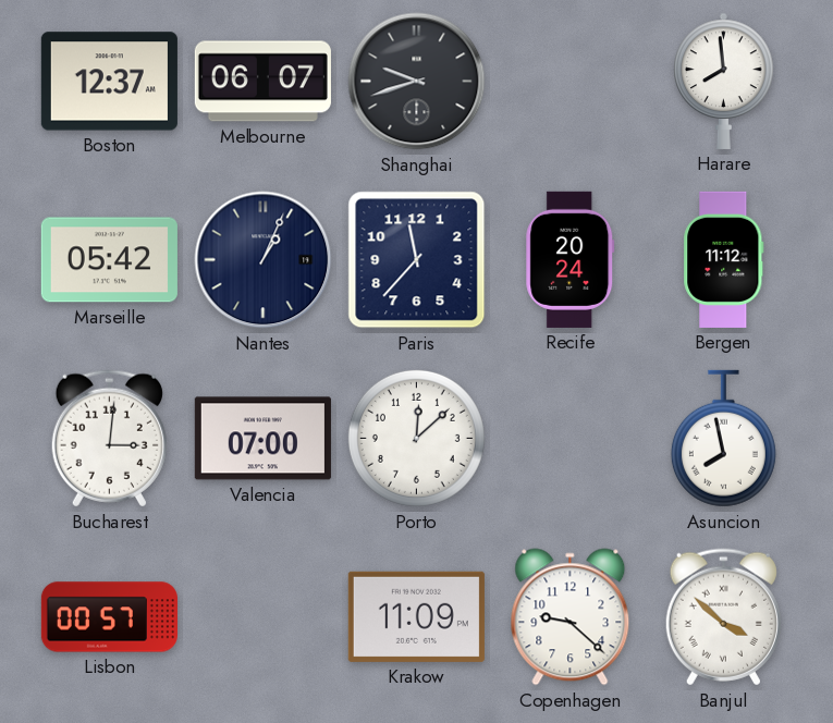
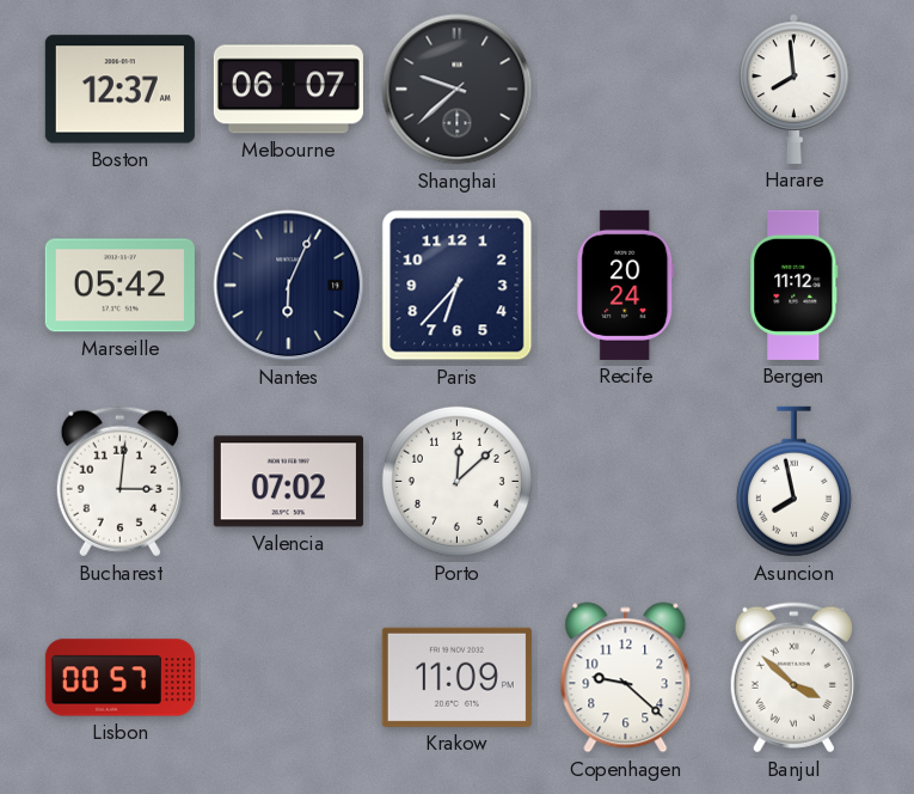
Shanghai: 9:42 -> 9:38 (458, 90)
Nantes: 1:04 -> 6:04 (289, 286)
Paris: 11:37 -> 6:37 (458, 286)
Valencia: 07:00 -> 07:02 (288, 482)
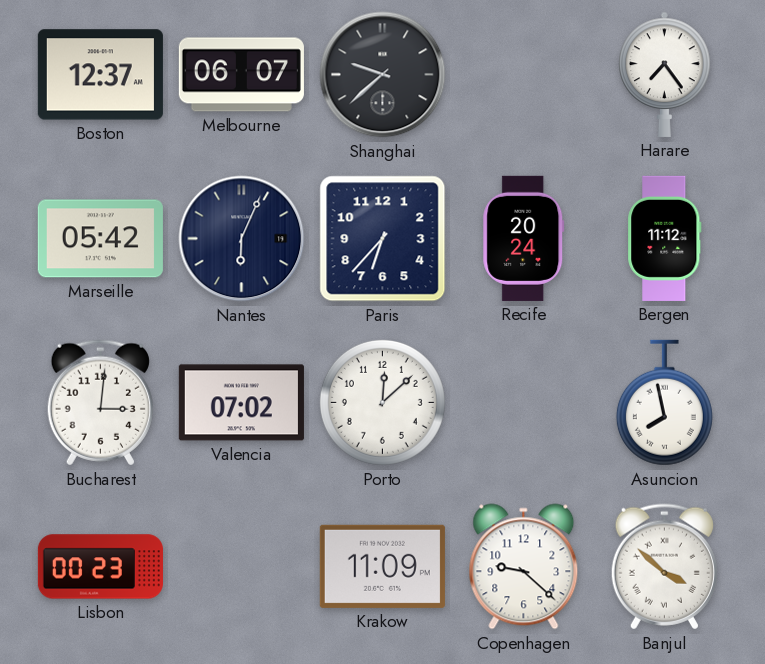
Harare: 7:59 -> 7:24 (665, 74)
Lisbon: 00:57 -> 00:23 (100, 567)
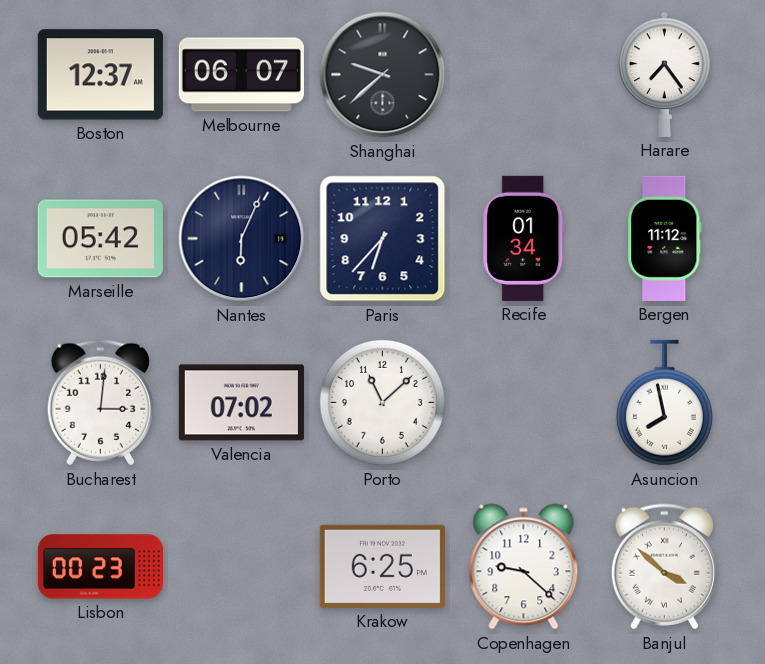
Recife: 20:24 -> 01:34 (524, 238)
Porto: 12:08 -> 11:08 (382, 402)
Krakow: 11:09 -> 6:25 (382, 566)
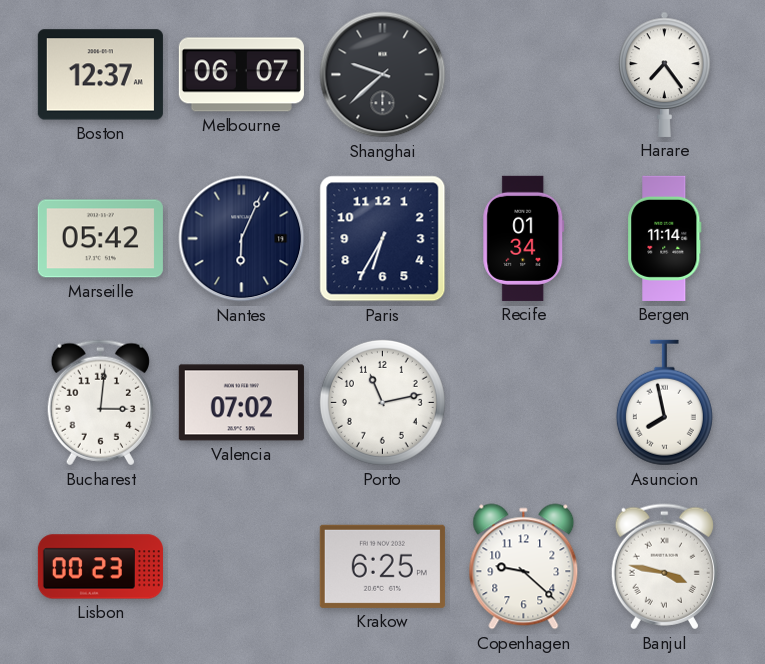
Paris: 6:37 -> 6:35 (383, 239)
Bergen: 11:12 -> 11:14 (665, 238)
Porto: 11:08 -> 11:13 (382, 402)
Banjul: 3:52 -> 3:47 (664, 567)
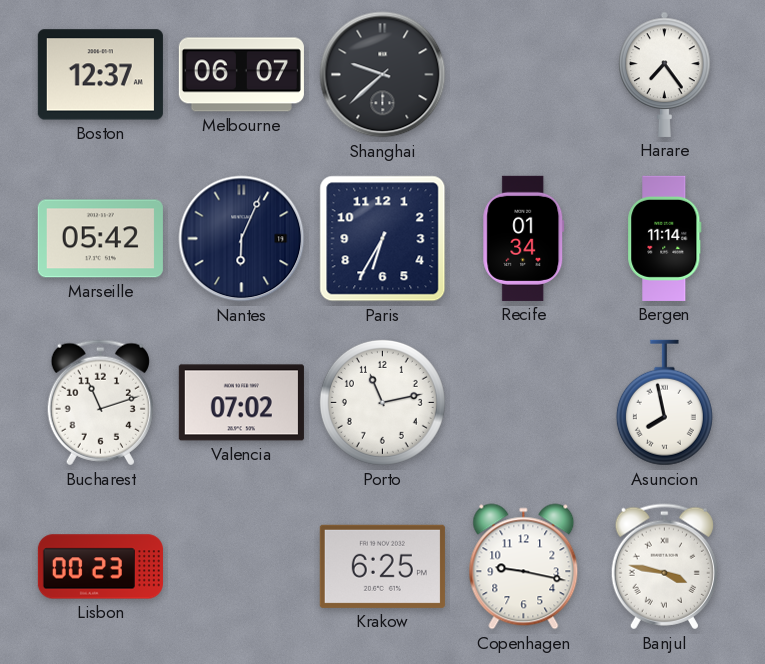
Bucharest: 3:01 -> 11:12 (100, 403)
Copenhagen: 9:22 -> 9:17 (524, 567)
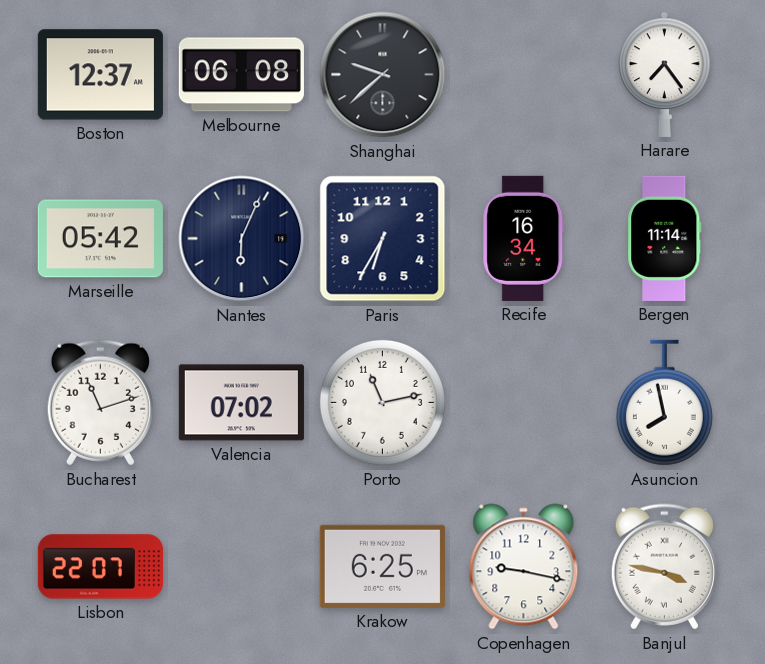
Melbourne: 06:07 -> 06:08 (241, 75)
Recife: 01:34 -> 16:34 (524, 238)
Lisbon: 00:23 -> 22:07 (100, 567)
